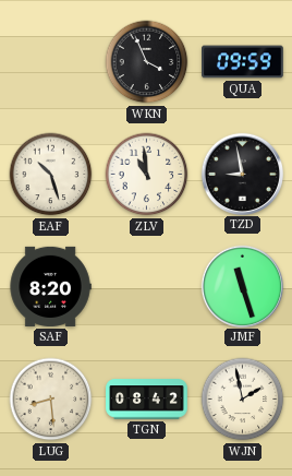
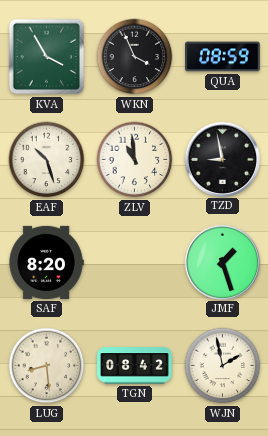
KVA: none -> 3:55 (47, 57)
QUA: 09:59 -> 08:59 (223, 57)
JMF: 11:27 -> 1:27 (222, 262)
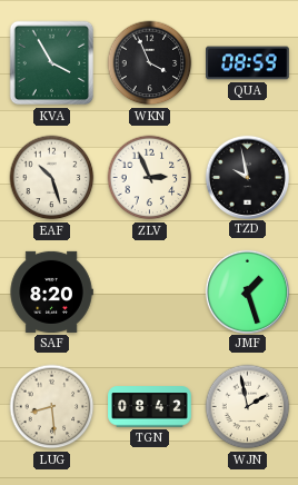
ZLV: 10:59 -> 2:56 (150, 178)
TZD: 8:58 -> 9:58 (247, 177)
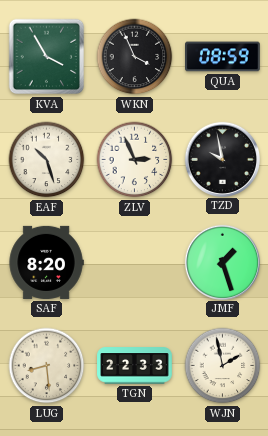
TGN: 08:42 -> 22:33 (135, 366)
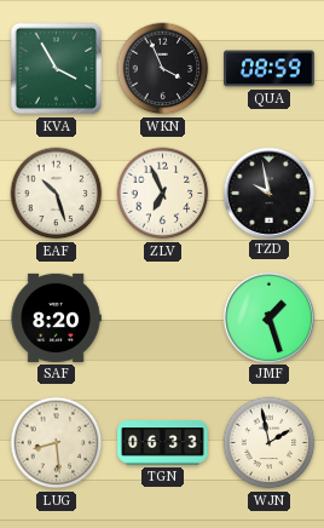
ZLV: 2:56 -> 6:56 (163, 194)
TGN: 22:33 -> 06:33 (163, 443)
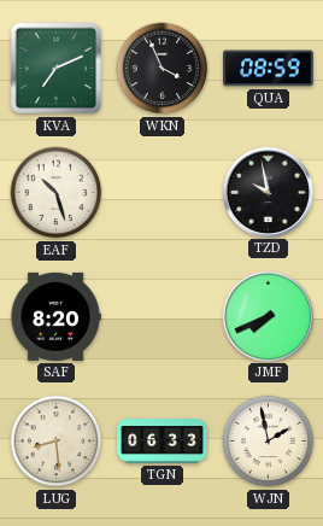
KVA: 3:55 -> 7:11 (57, 69)
ZLV: 6:56 -> none (163, 194)
JMF: 1:27 -> 7:41 (268, 316)
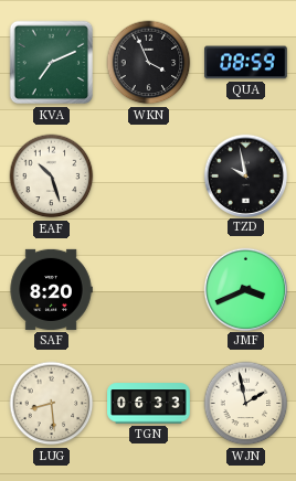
JMF: 7:41 -> 3:41 (245, 289)
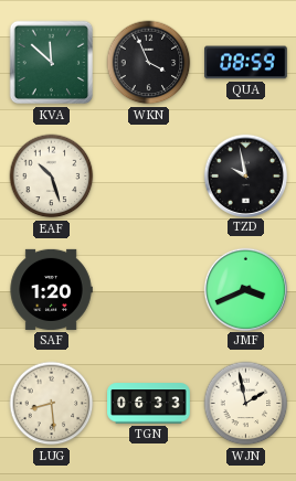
KVA: 7:11 -> 11:52 (52, 63)
SAF: 8:20 -> 1:20 (51, 289)
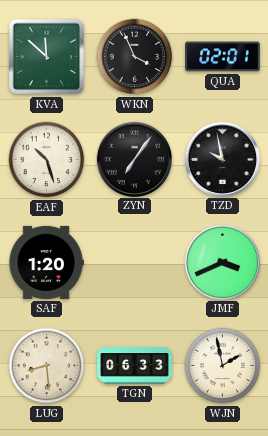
QUA: 08:59 -> 02:01 (223, 57)
ZYN: none -> 7:06 (134, 159)
